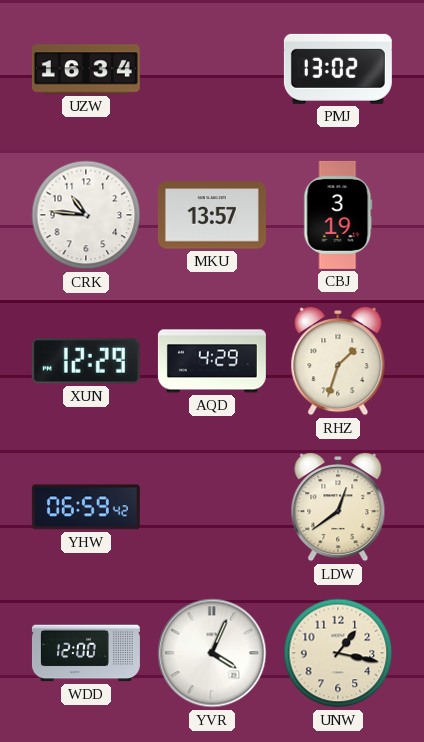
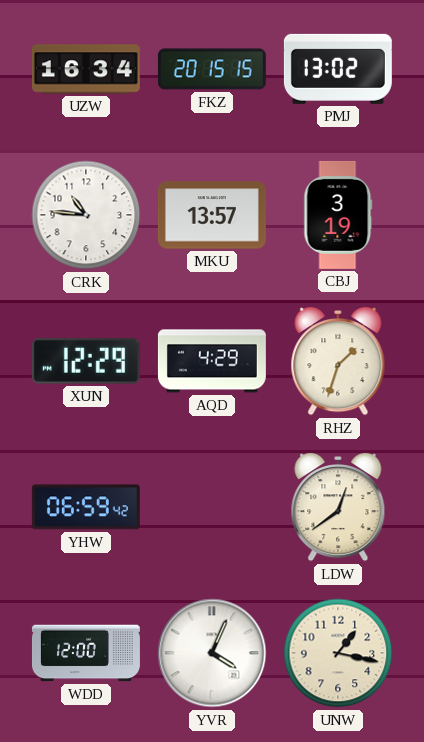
FKZ: none -> 20:15 (212, 69)
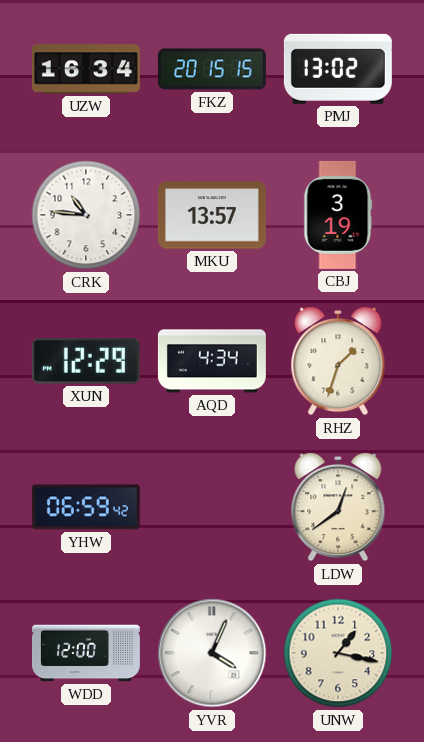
AQD: 4:29 -> 4:34 (212, 361)
